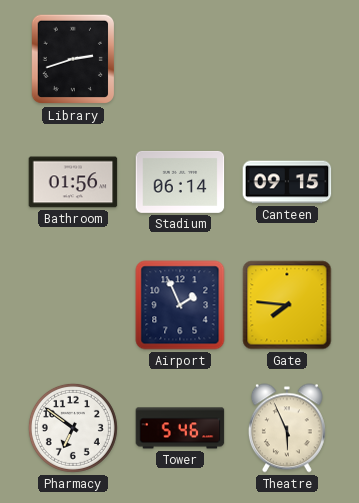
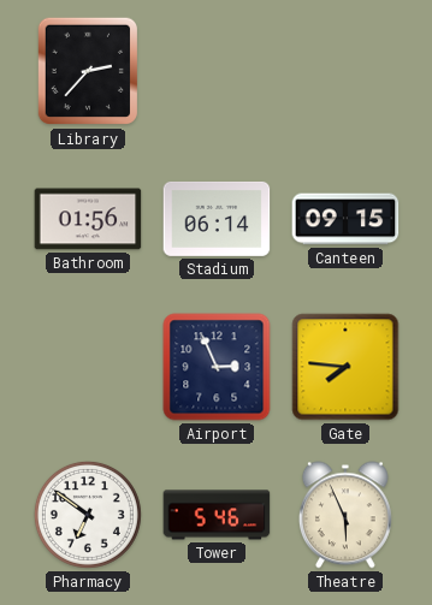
Library: 2:42 -> 2:37 (88, 71)
Airport: 1:56 -> 2:56 (217, 367)
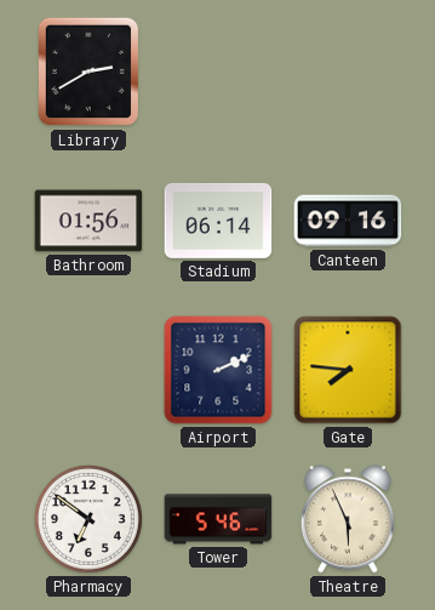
Library: 2:37 -> 2:40 (88, 72)
Canteen: 09:15 -> 09:16 (348, 221)
Airport: 2:56 -> 2:11 (218, 370)
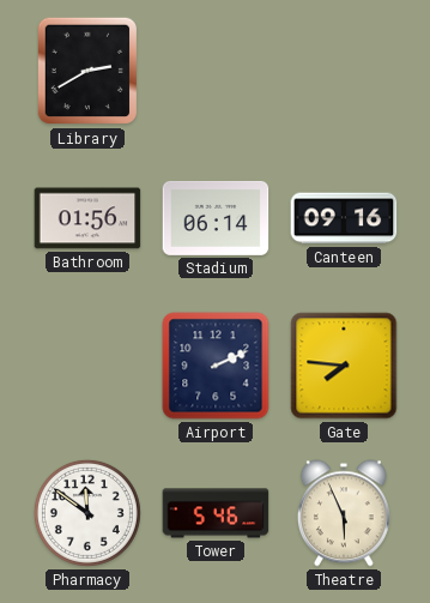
Pharmacy: 6:51 -> 11:51 (87, 513)
